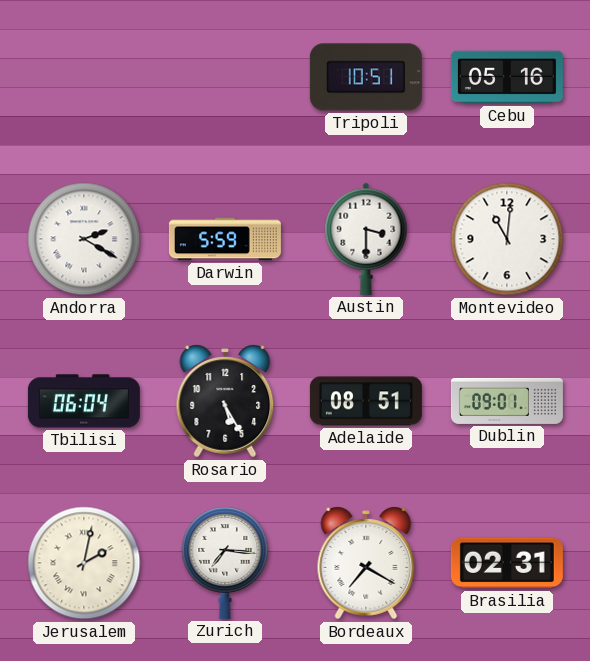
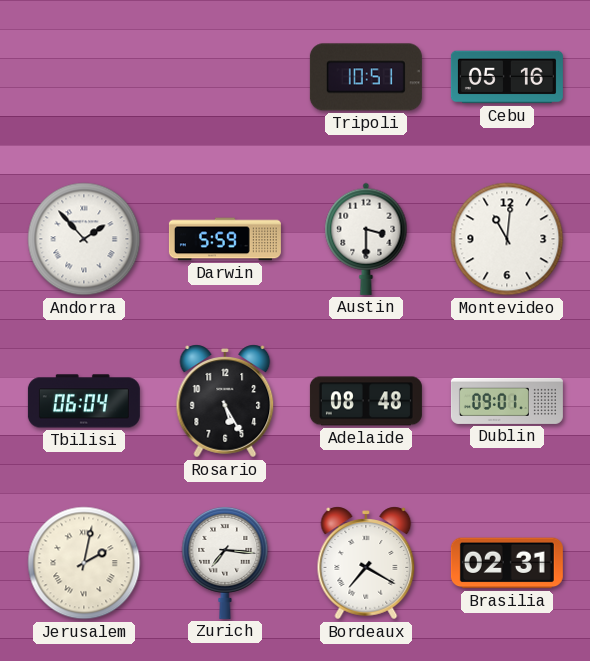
Andorra: 2:20 -> 1:53 (84, 239)
Adelaide: 08:51 -> 08:48 (366, 401)
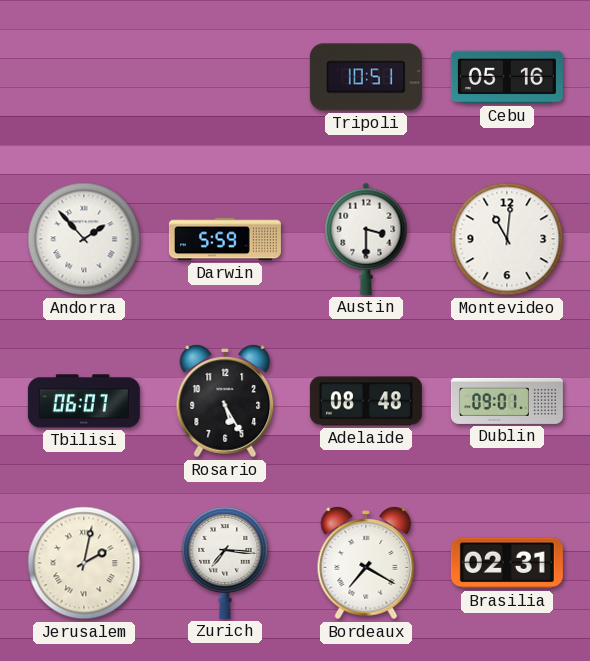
Tbilisi: 06:04 -> 06:07 (84, 401)
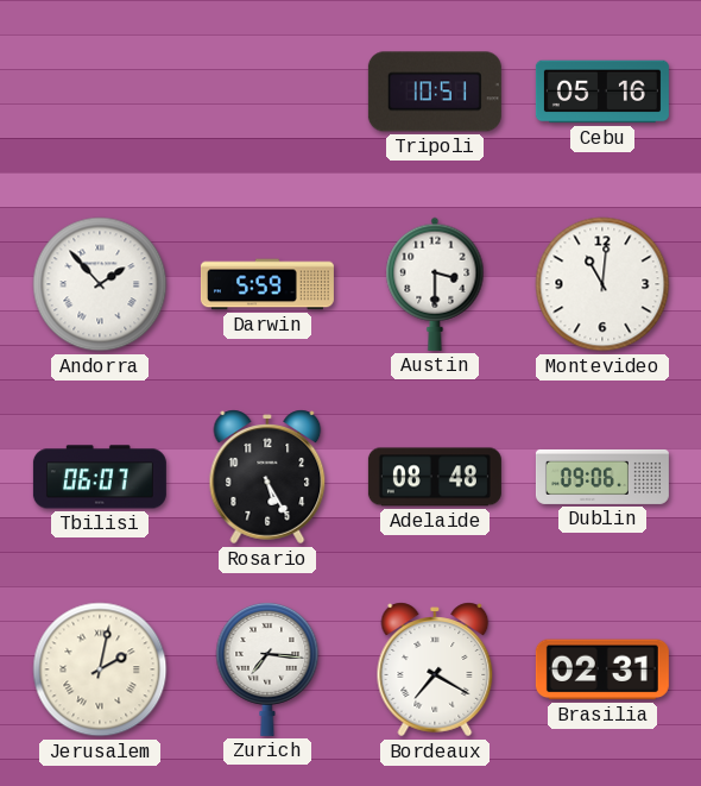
Dublin: 09:01 -> 09:06 (602, 477)
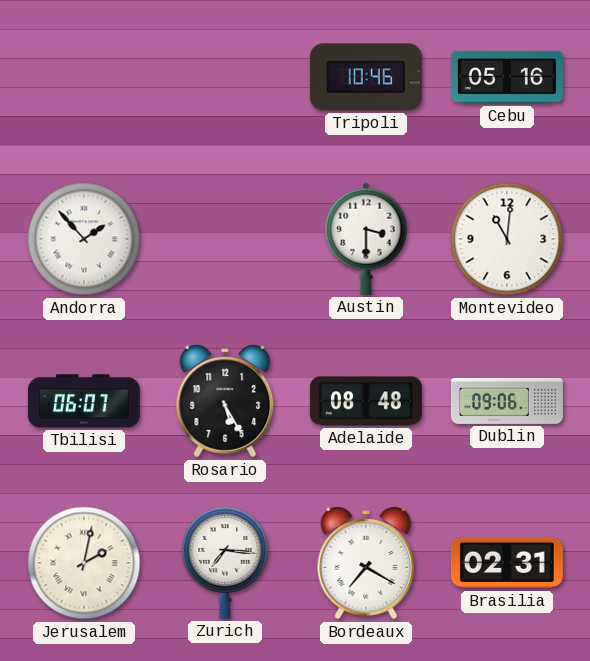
Tripoli: 10:51 -> 10:46 (366, 77)
Darwin: 5:59 -> none (267, 284)
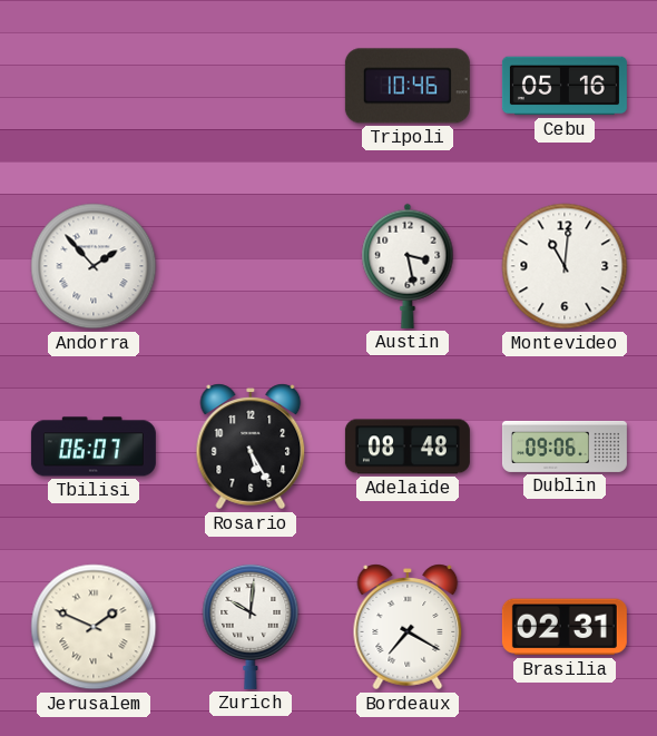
Austin: 3:30 -> 3:28 (408, 266)
Jerusalem: 2:02 -> 1:49 (94, 627)
Zurich: 7:16 -> 10:01 (251, 626)
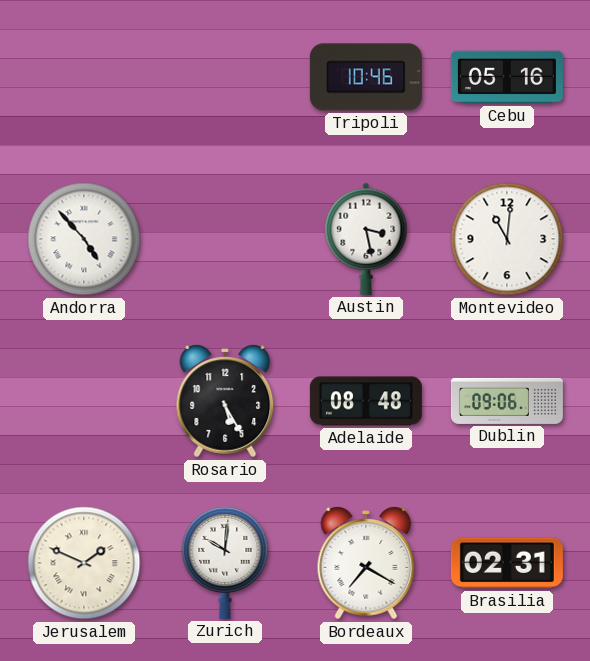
Andorra: 1:53 -> 4:53 (84, 239)
Tbilisi: 06:07 -> none (94, 446)
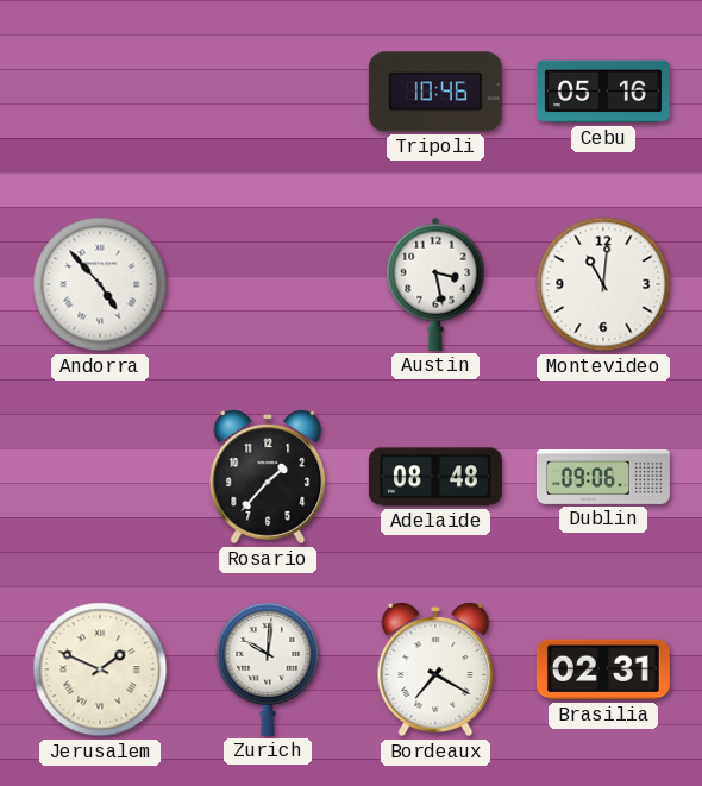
Rosario: 5:25 -> 1:37 (268, 477)
